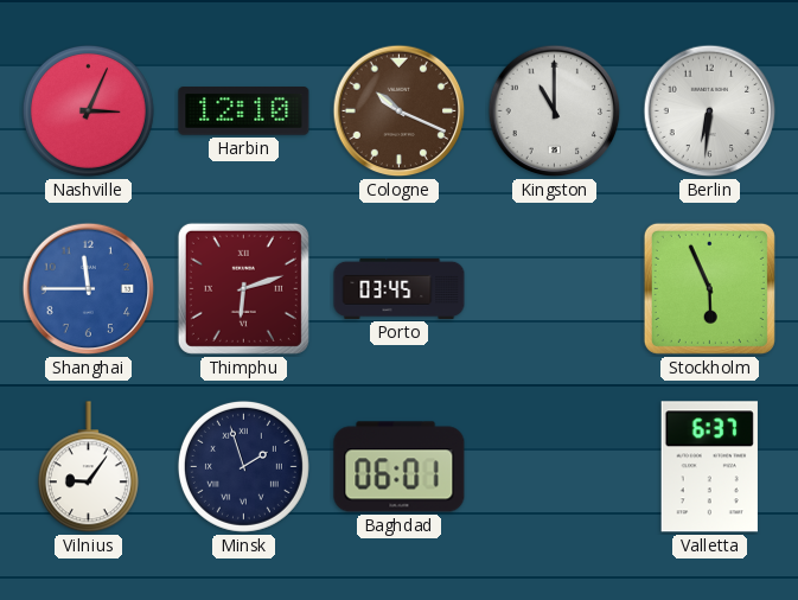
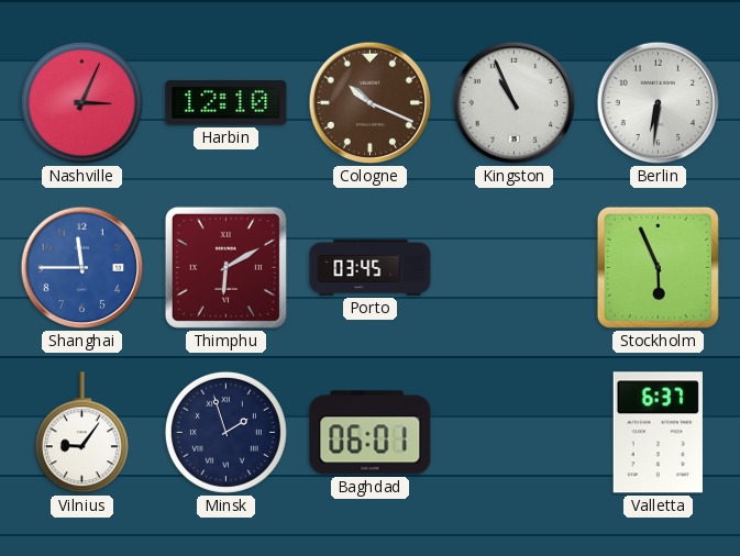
Kingston: 11:00 -> 10:56 (515, 103)
Thimphu: 6:12 -> 6:10 (225, 267)
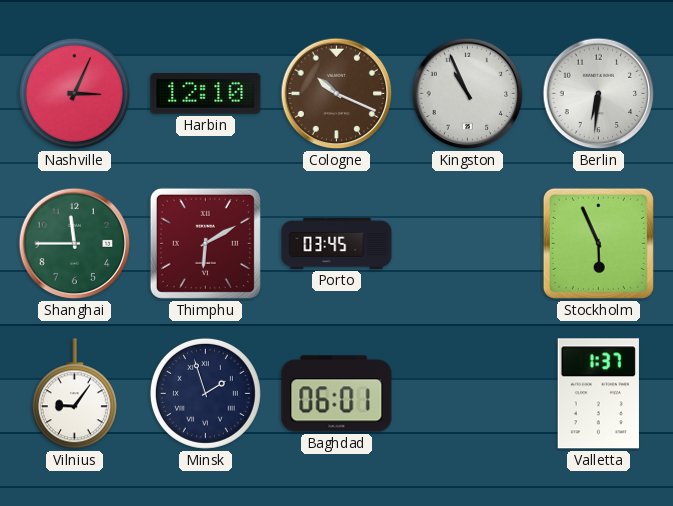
Shanghai dial: blue -> green (75, 244)
Valletta: 6:37 -> 1:37 (598, 394)
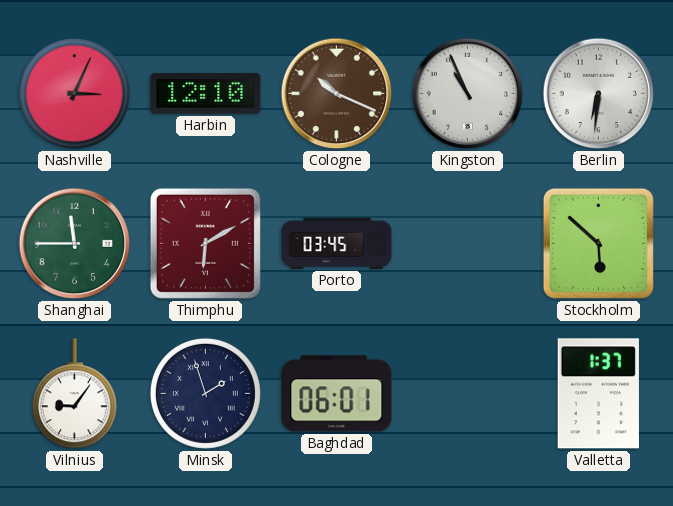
Stockholm: 5:56 -> 5:52 (598, 243)
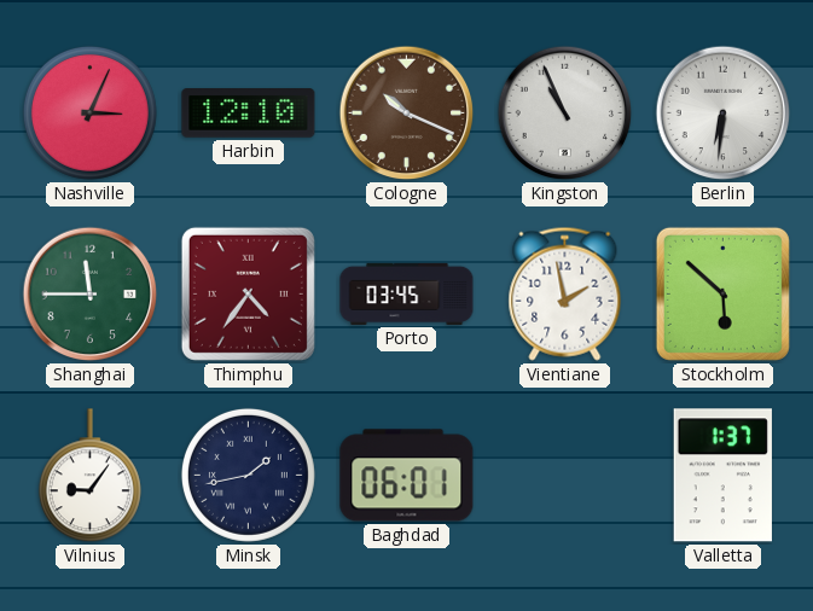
Thimphu: 6:10 -> 4:36 (248, 293)
Vientiane: none -> 1:58 (565, 293)
Minsk: 1:57 -> 1:43 (248, 475)
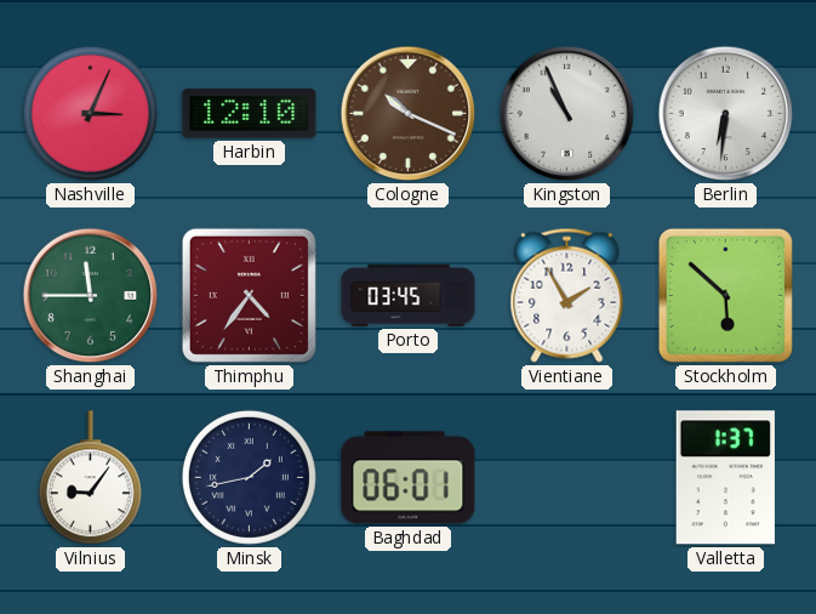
Vientiane: 1:58 -> 1:55 (567, 295)
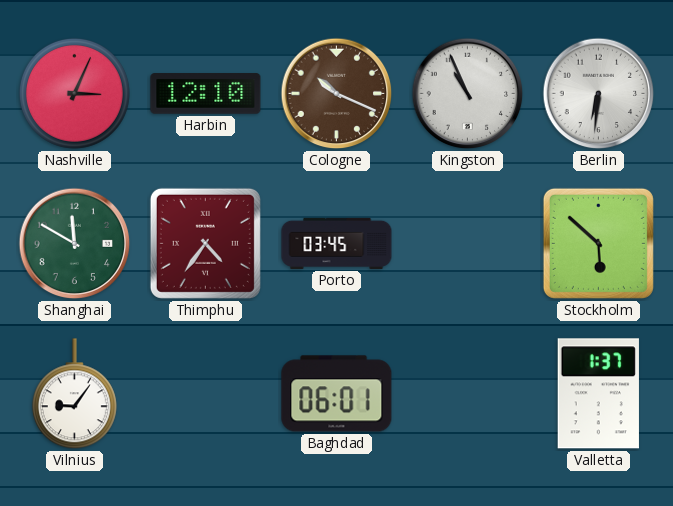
Shanghai: 11:45 -> 11:50 (75, 244)
Vientiane: 1:55 -> none (567, 295)
Minsk: 1:43 -> none (249, 477)
